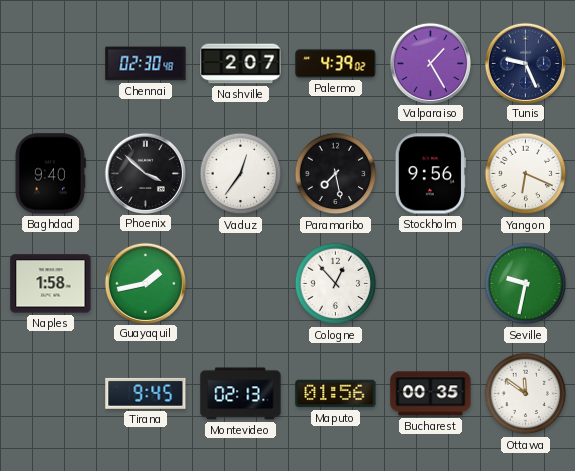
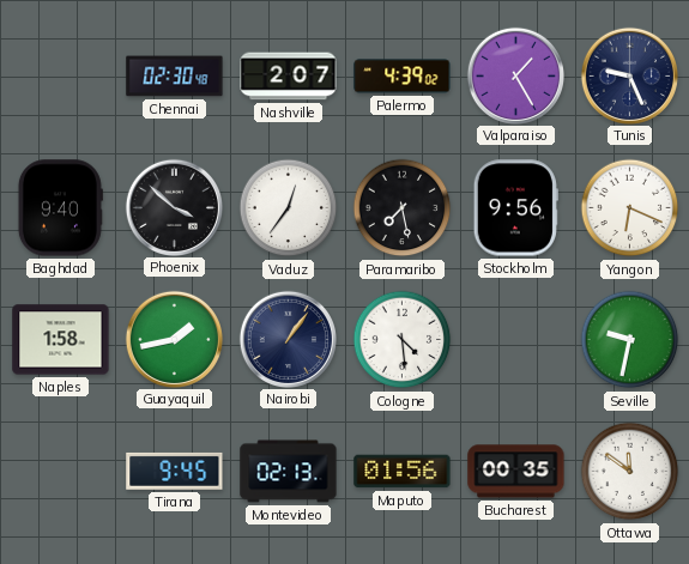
Nairobi: none -> 1:06 (288, 339)
Cologne: 12:53 -> 4:29 (403, 340)
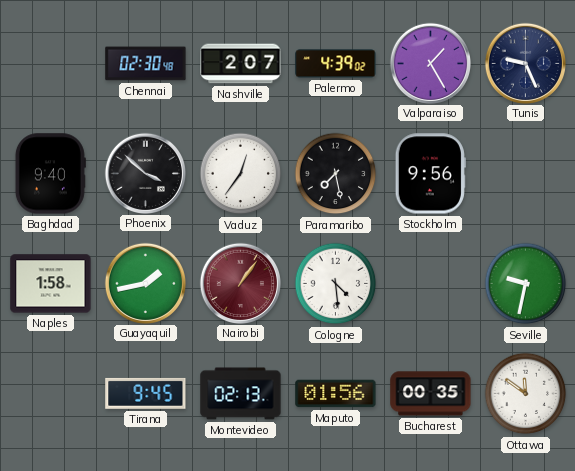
Yangon: 6:19 -> none (630, 208)
Nairobi dial: navy -> burgundy (240, 283)
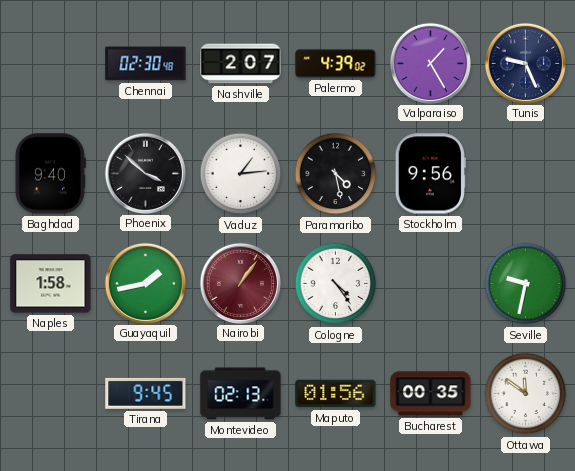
Vaduz: 12:36 -> 1:14 (241, 174)
Paramaribo: 7:28 -> 4:28 (336, 174)
Cologne: 4:29 -> 4:24 (336, 284)
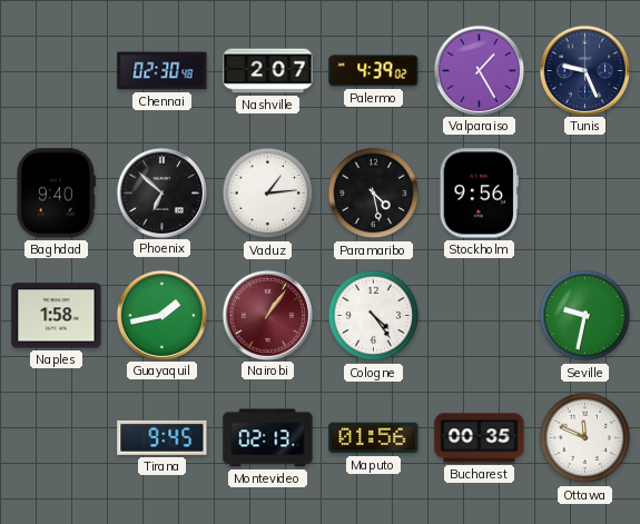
Phoenix: 3:52 -> 6:52 (161, 192)
Ottawa: 11:51 -> 11:49 (585, 438)
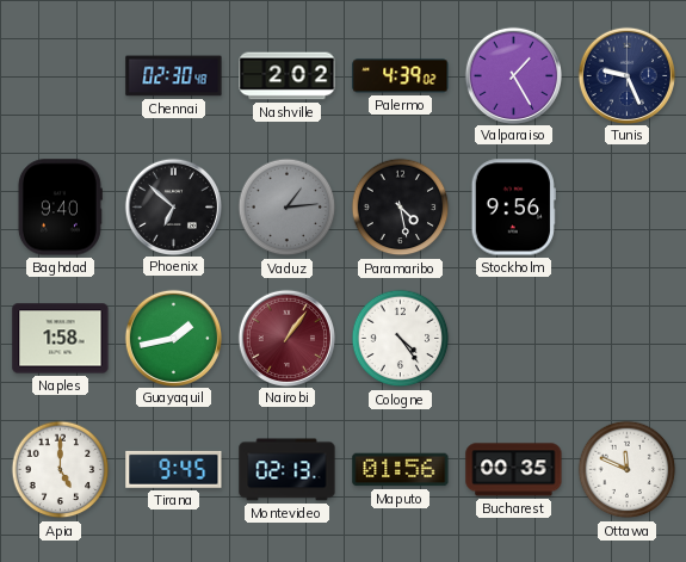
Nashville: 2:07 -> 2:02 (288, 76)
Vaduz dial: white -> grey (288, 208)
Seville: 9:32 -> none (585, 316)
Apia: none -> 5:00 (61, 470)
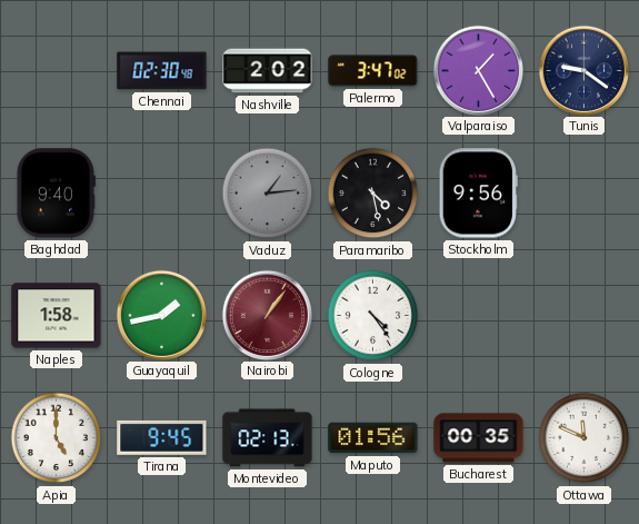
Palermo: 4:39 -> 3:47 (373, 71)
Tunis: 9:26 -> 9:21 (583, 70)
Phoenix: 6:52 -> none (173, 206)
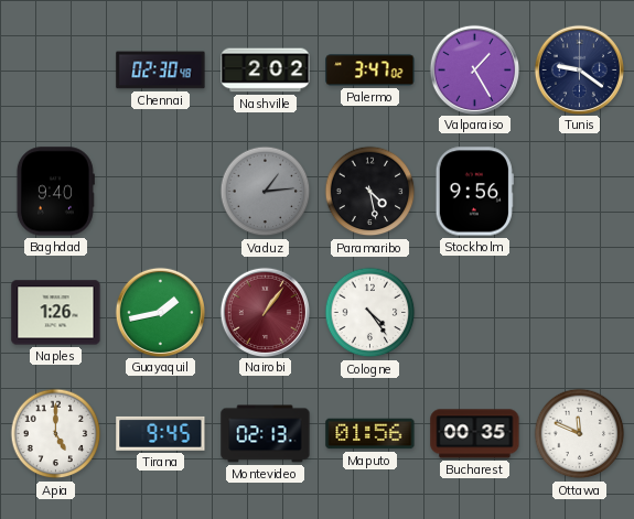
Naples: 1:58 -> 1:26 (56, 313)
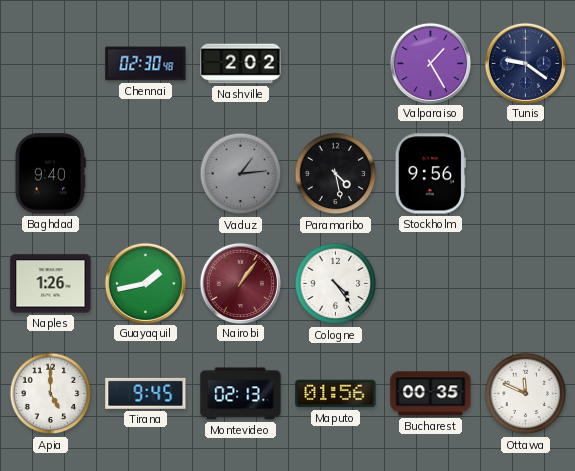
Palermo: 3:47 -> none (370, 71)
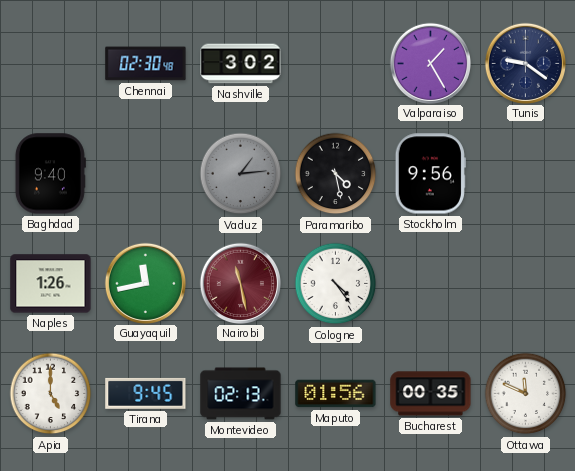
Nashville: 2:02 -> 3:02 (241, 64)
Guayaquil: 1:43 -> 11:43 (145, 283)
Nairobi: 1:06 -> 11:28 (240, 283)
